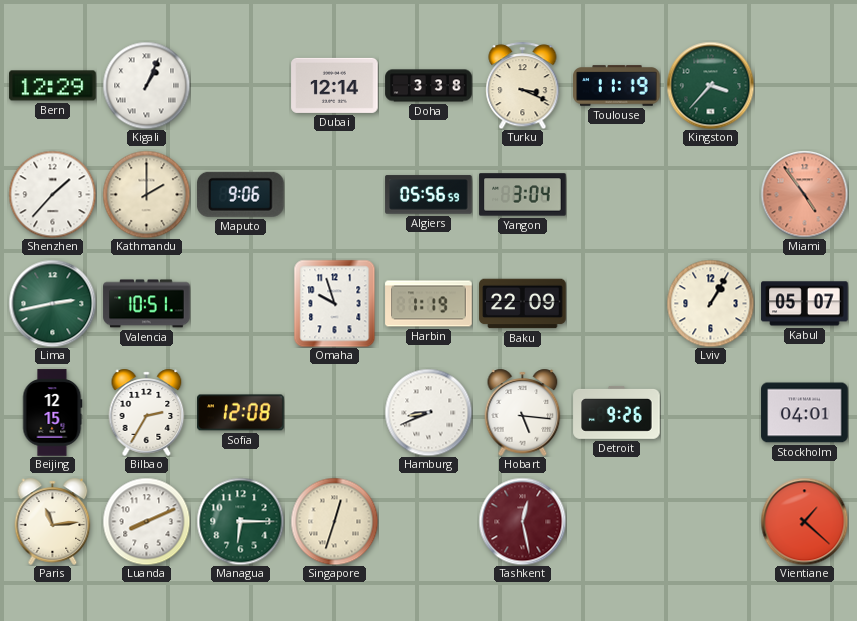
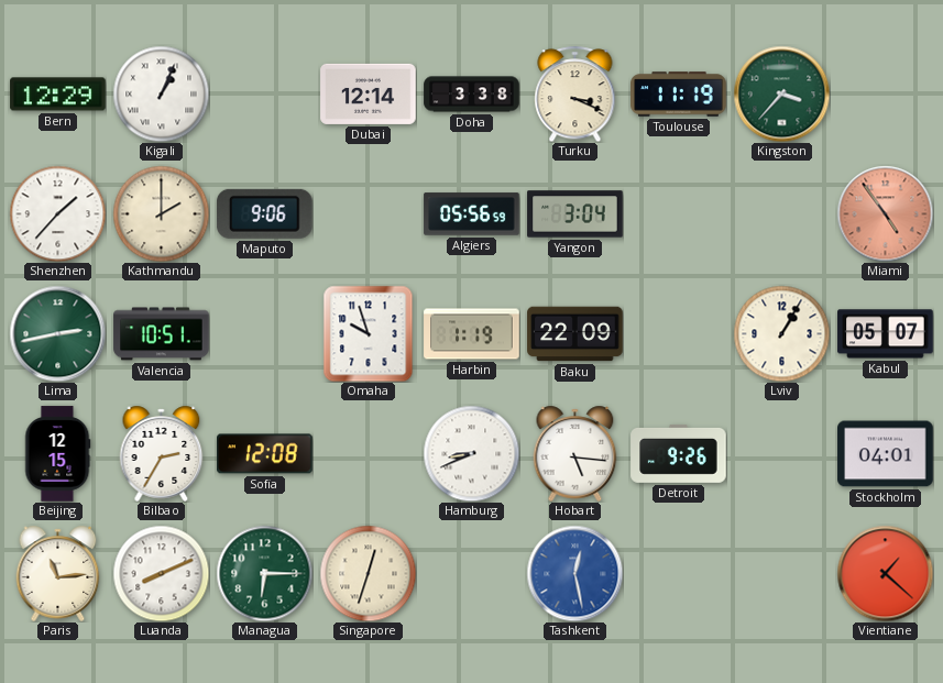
Tashkent dial: burgundy -> blue (574, 573)
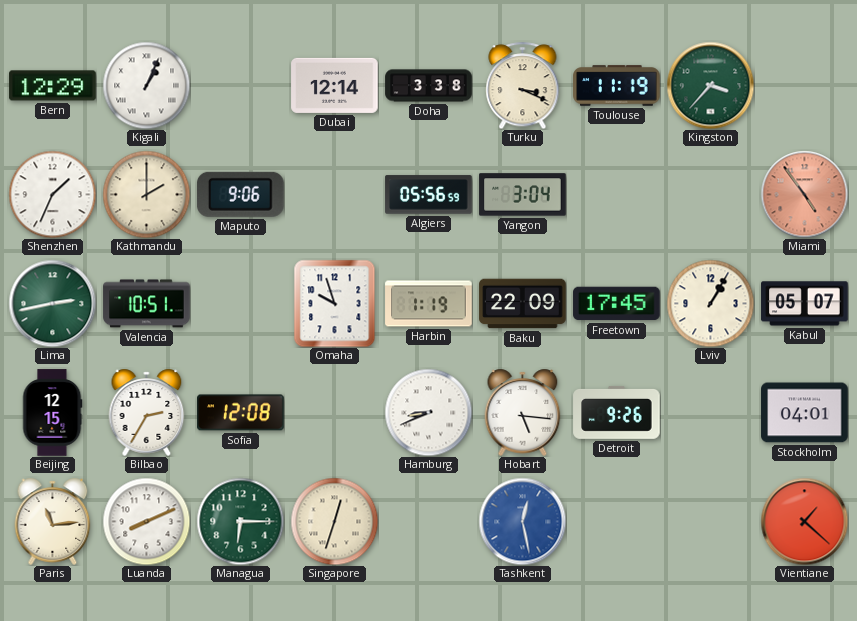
Shenzhen: 1:37 -> 1:34 (52, 194)
Freetown: none -> 17:45 (617, 304)
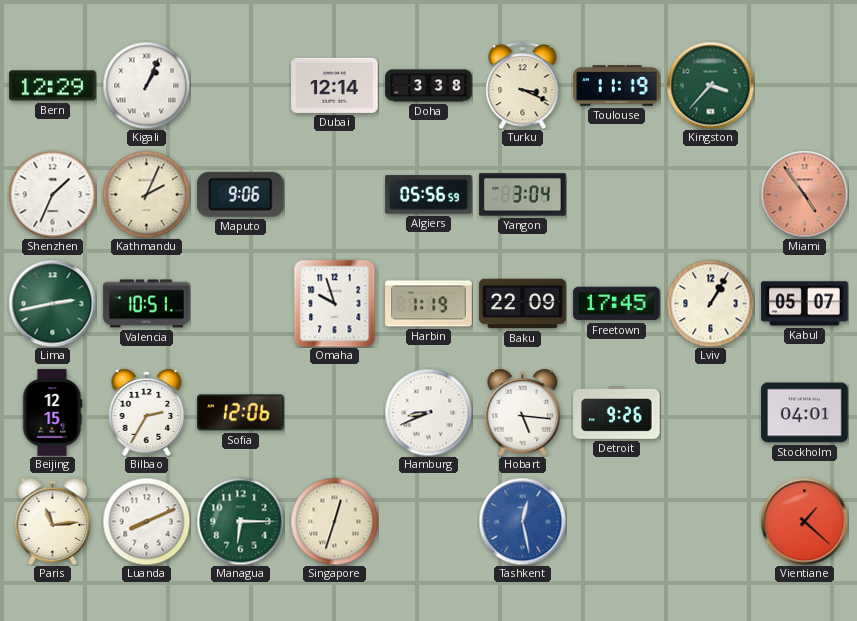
Kathmandu: 2:00 -> 2:04 (146, 194)
Sofia: 12:08 -> 12:06 (241, 413)
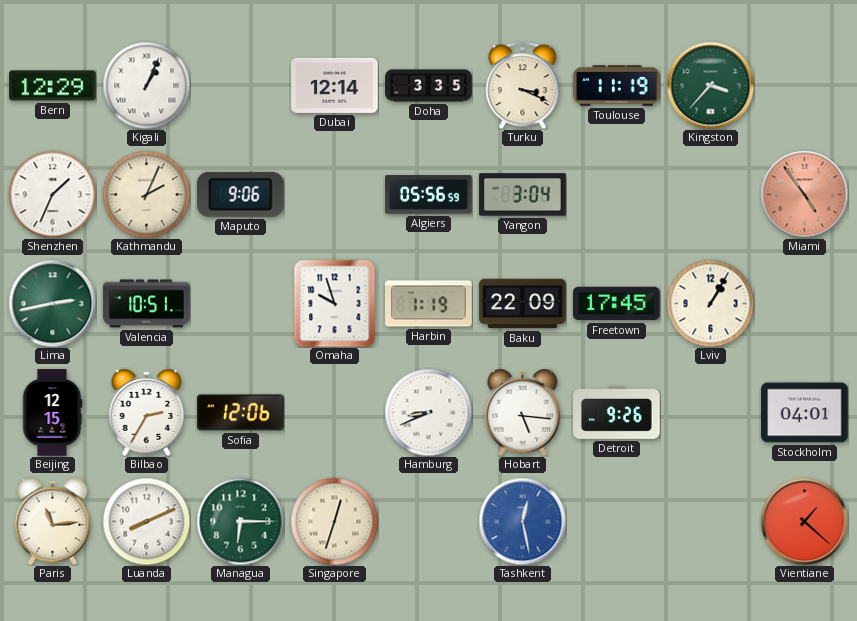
Doha: 3:38 -> 3:35 (429, 86)
Kabul: 05:07 -> none (805, 304)
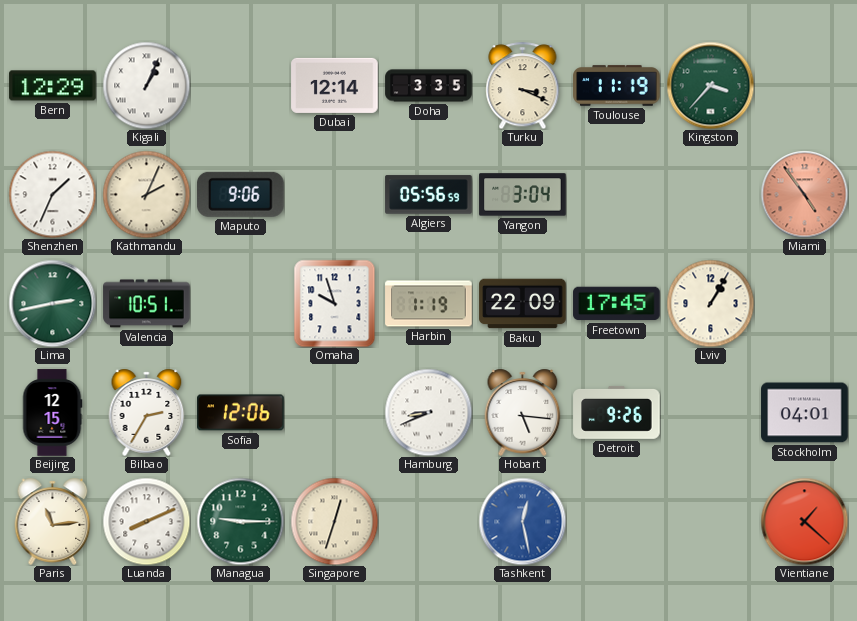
Managua: 6:15 -> 9:15 (240, 521)
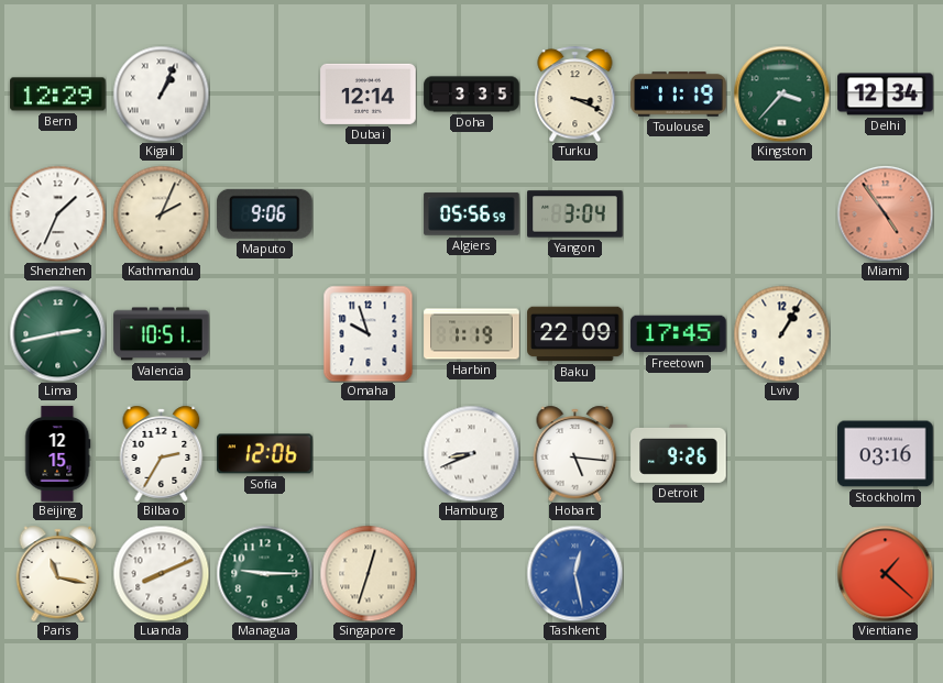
Delhi: none -> 12:34 (886, 95)
Stockholm: 04:01 -> 03:16 (886, 454)
Paris: 11:14 -> 11:17 (58, 573)
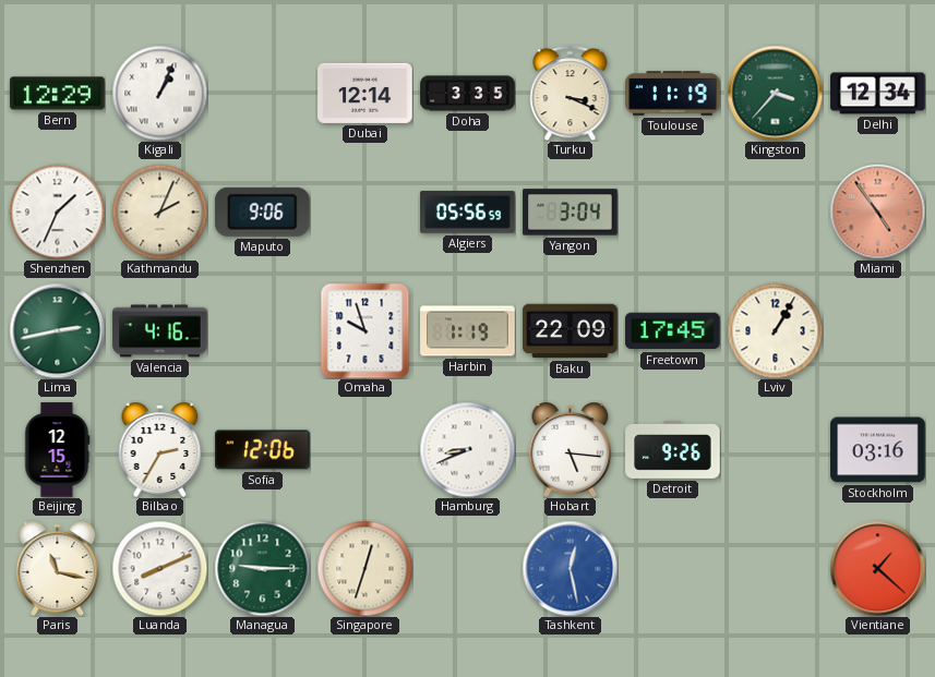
Valencia: 10:51 -> 4:16 (160, 331)
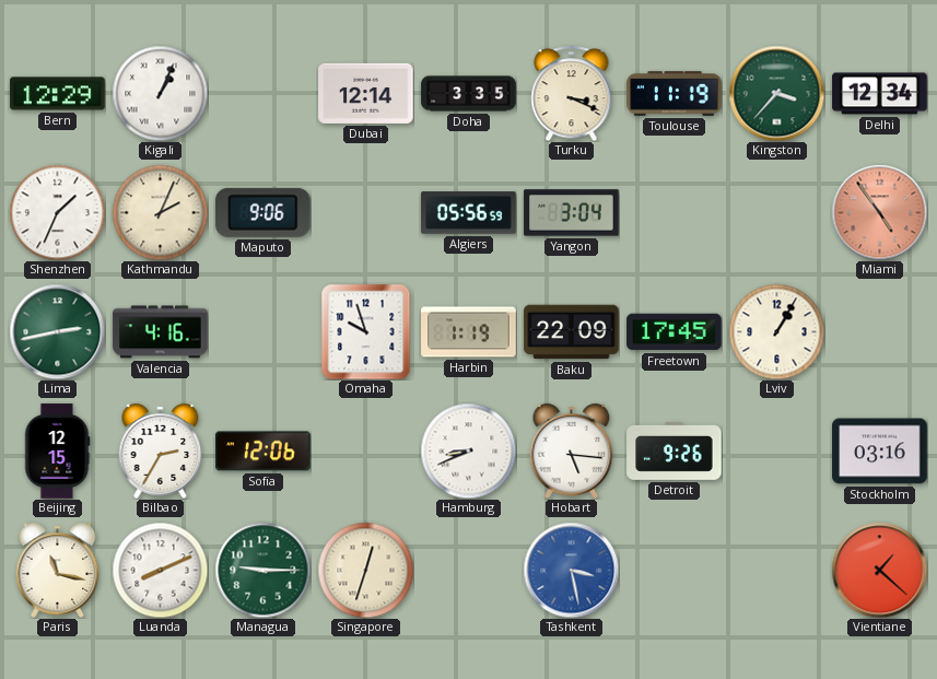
Tashkent: 12:28 -> 3:28 (571, 570)
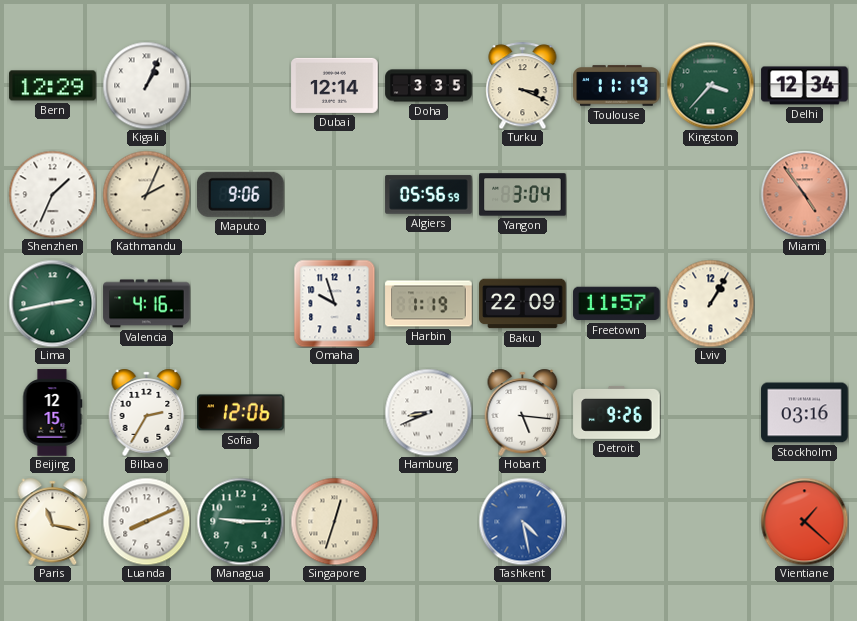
Freetown: 17:45 -> 11:57 (617, 304)
Tashkent: 3:28 -> 4:28 (522, 521)
